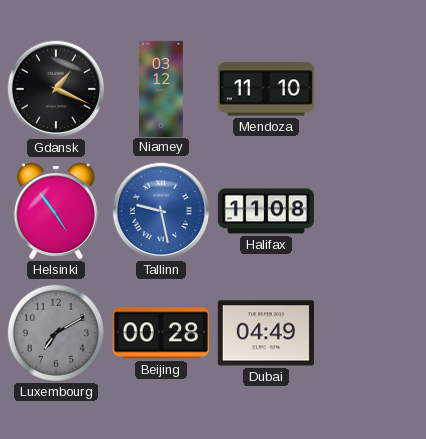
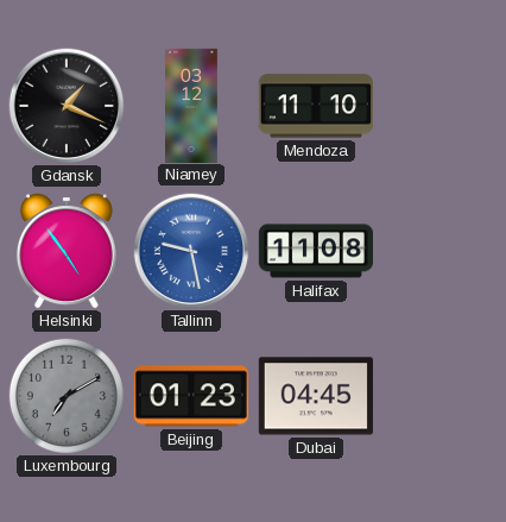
Beijing: 00:28 -> 01:23 (191, 396)
Dubai: 04:49 -> 04:45 (316, 396)
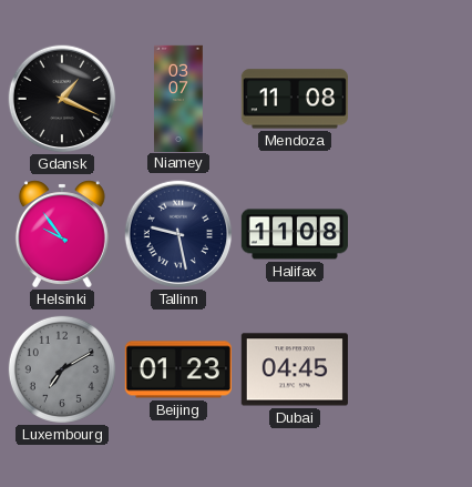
Niamey: 03:12 -> 03:07 (179, 98)
Mendoza: 11:10 -> 11:08 (295, 99)
Helsinki: 4:54 -> 9:54 (62, 234)
Tallinn dial: blue -> navy (178, 234)
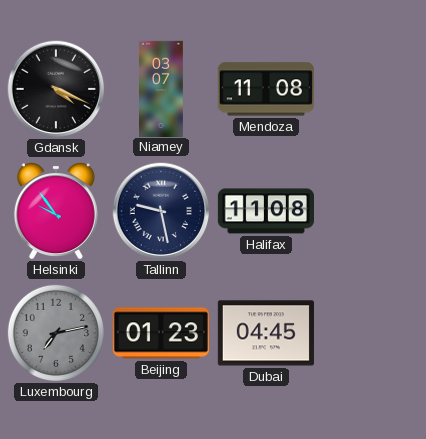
Gdansk: 1:19 -> 4:19 (56, 89)
Luxembourg: 7:10 -> 7:13 (56, 333)
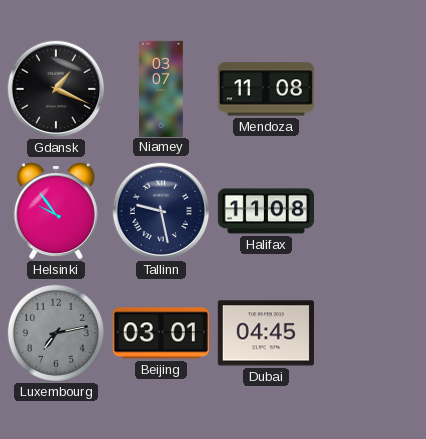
Gdansk: 4:19 -> 1:19 (56, 89)
Beijing: 01:23 -> 03:01 (161, 333)
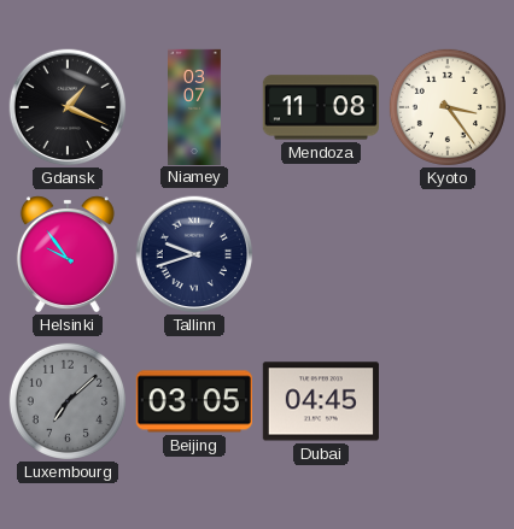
Kyoto: none -> 3:24 (448, 107)
Tallinn: 9:28 -> 9:42 (194, 254)
Halifax: 11:08 -> none (265, 211)
Luxembourg: 7:13 -> 7:08 (68, 401)
Beijing: 03:01 -> 03:05 (194, 401)
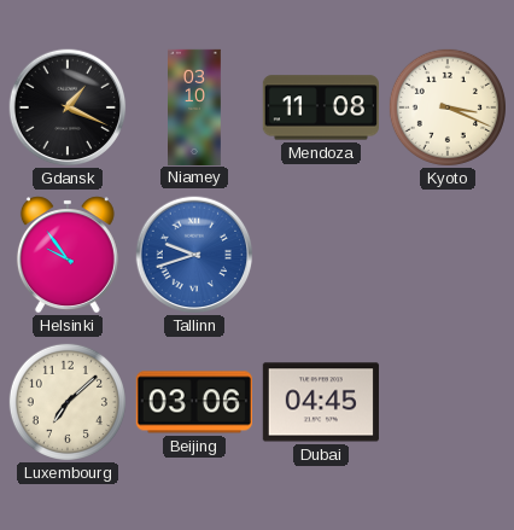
Niamey: 03:07 -> 03:10 (195, 106)
Kyoto: 3:24 -> 3:19 (448, 107)
Tallinn dial: navy -> blue (194, 255)
Luxembourg dial: grey -> cream (68, 402)
Beijing: 03:05 -> 03:06 (194, 402)
